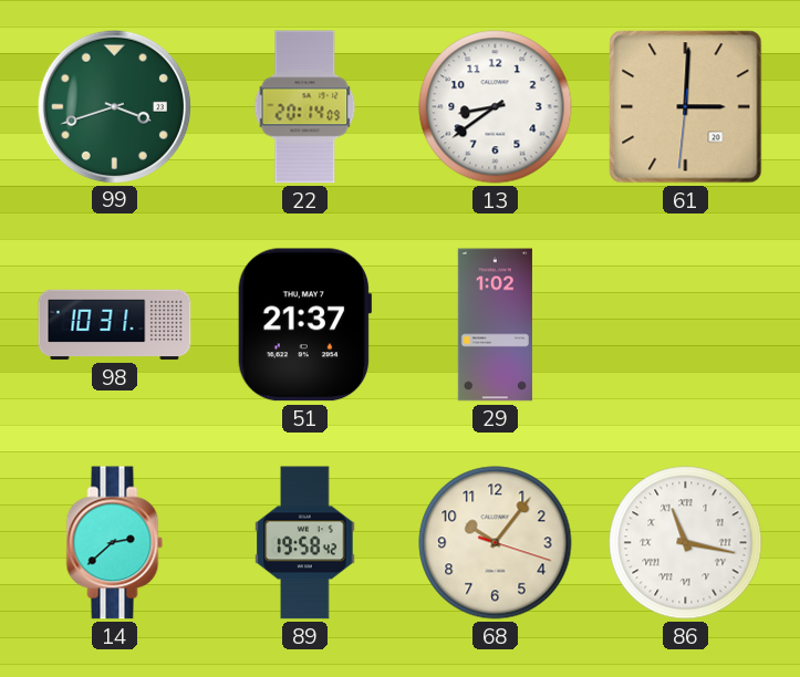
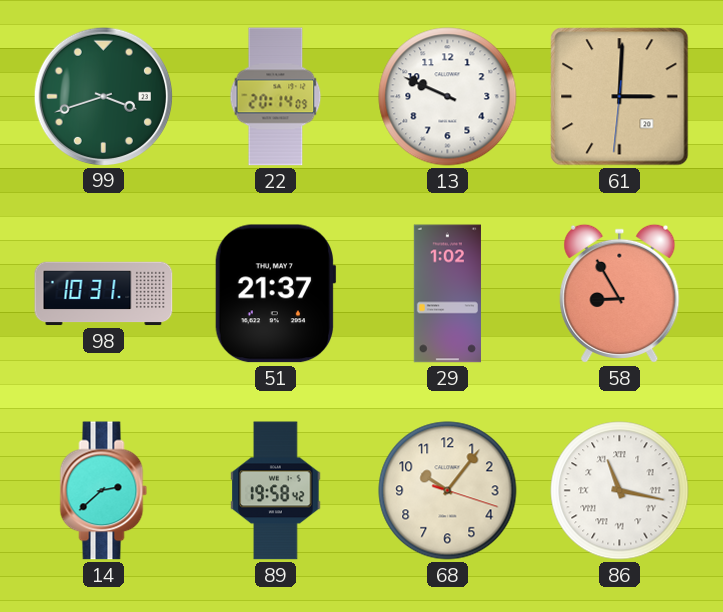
13: 8:39 -> 9:49 (448, 97)
58: none -> 8:55 (620, 293)
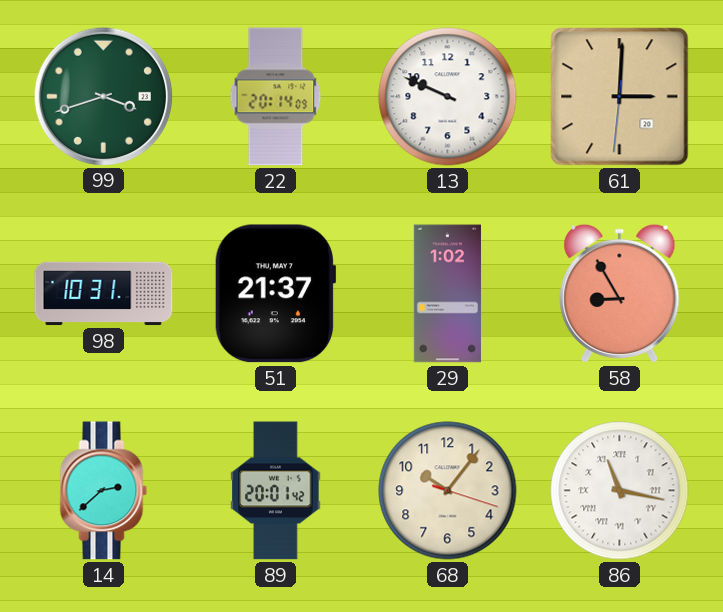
89: 19:58 -> 20:01 (276, 491)
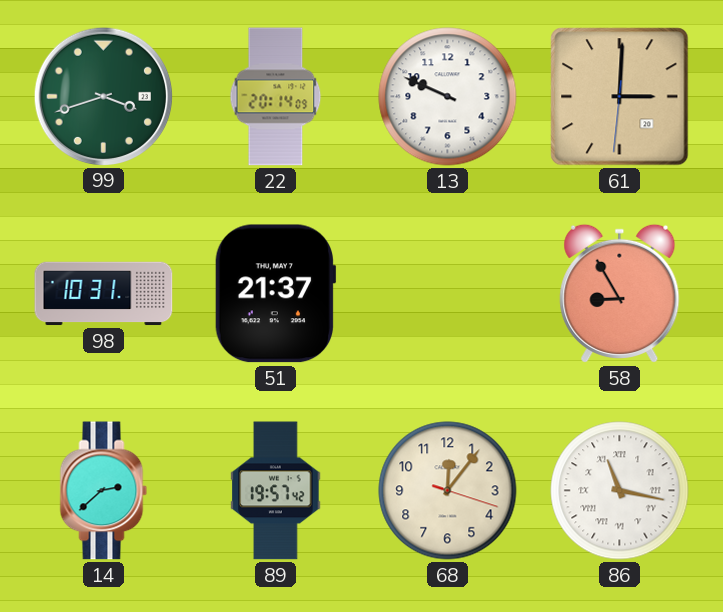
29: 1:02 -> none (447, 294)
89: 20:01 -> 19:57 (276, 491)
68: 10:06 -> 12:06 (448, 491)
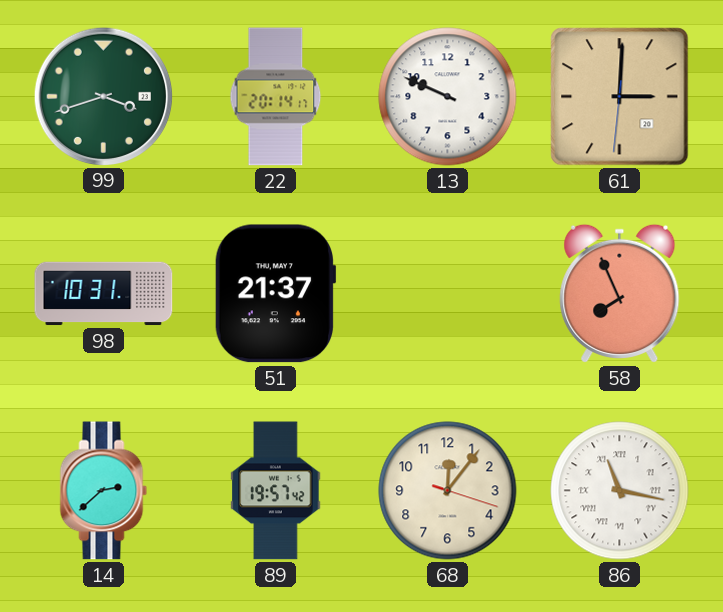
22: 20:14:09 -> 20:14:17 (276, 97)
58: 8:55 -> 7:56 (620, 293)
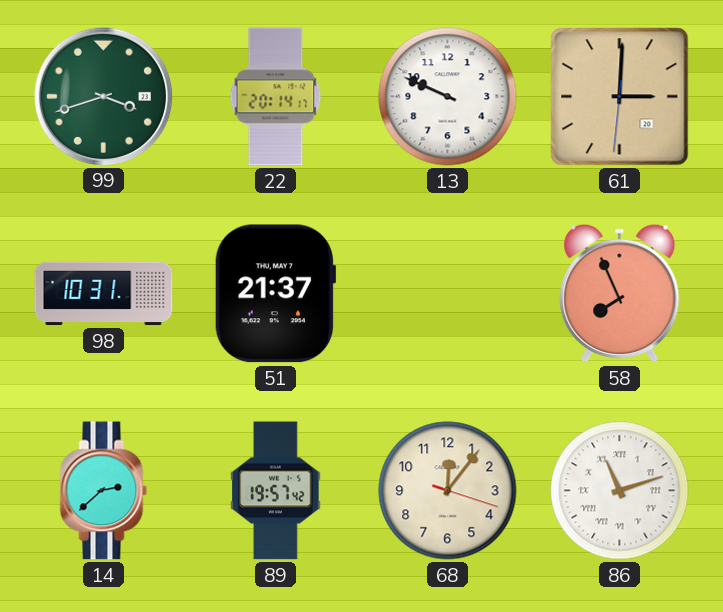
86: 11:17 -> 11:12 (620, 491)
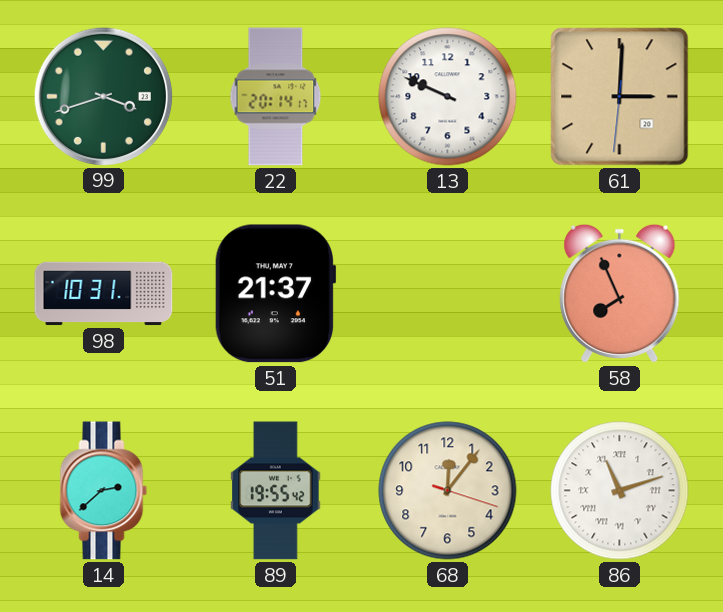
89: 19:57 -> 19:55 (276, 491)
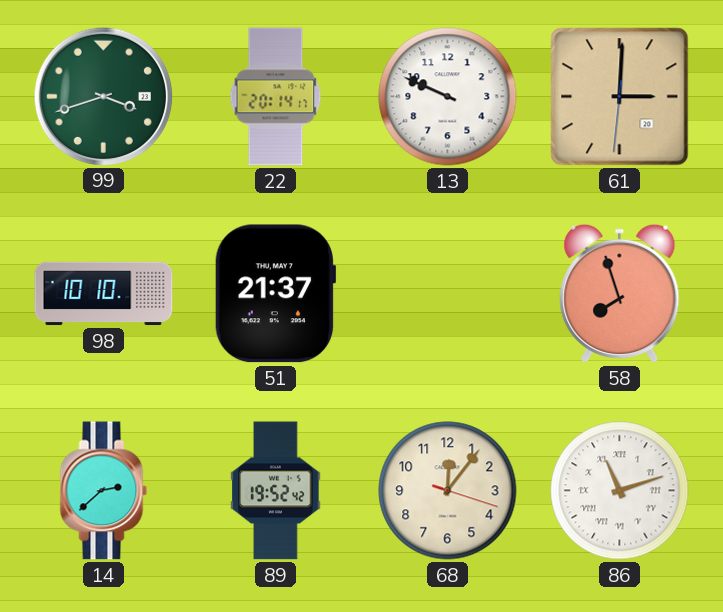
98: 10:31 -> 10:10 (104, 294)
58: 7:56 -> 7:57 (620, 293)
89: 19:55 -> 19:52 (276, 491)
